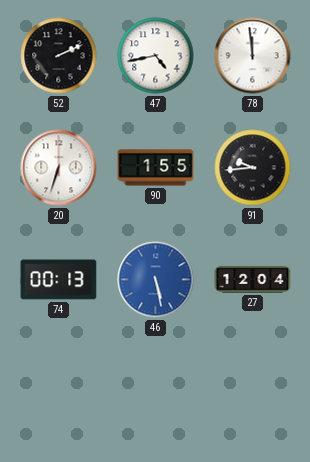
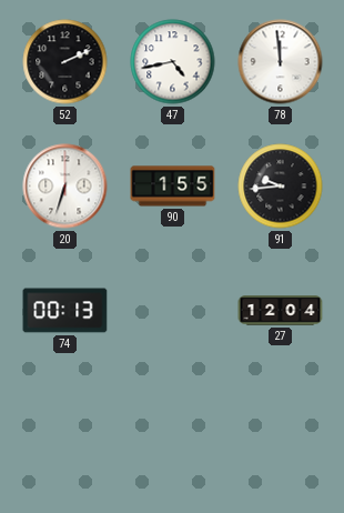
46: 5:28 -> none (156, 280)
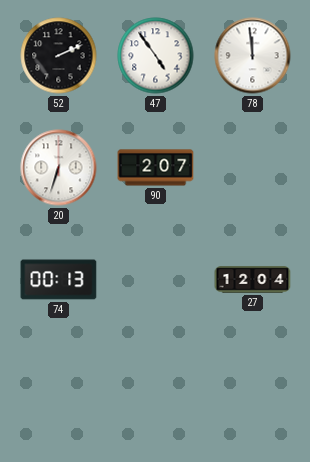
47: 4:43 -> 4:54 (156, 56)
90: 1:55 -> 2:07 (156, 168)
91: 9:44 -> none (281, 187)
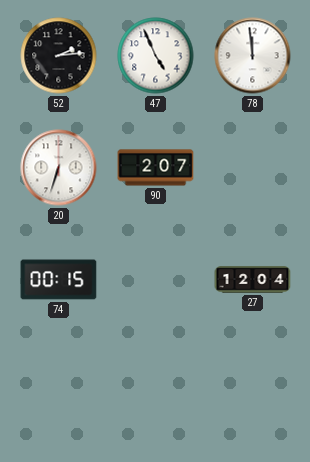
52: 2:11 -> 2:14 (59, 56)
47: 4:54 -> 4:56 (156, 56)
74: 00:13 -> 00:15 (59, 280)
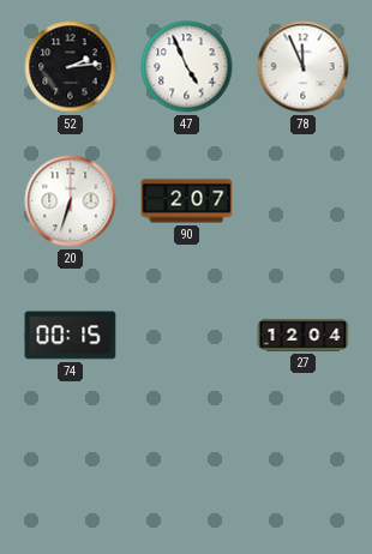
78: 11:59 -> 11:56 (304, 67)
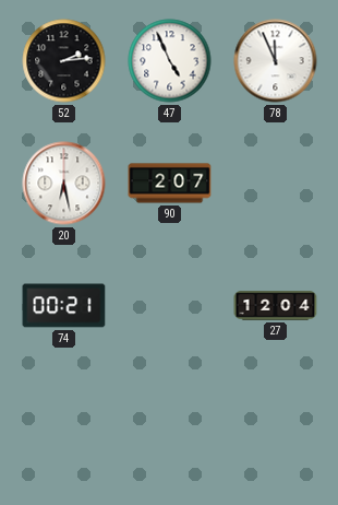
20: 6:33 -> 6:28 (64, 184)
74: 00:15 -> 00:21 (64, 306)
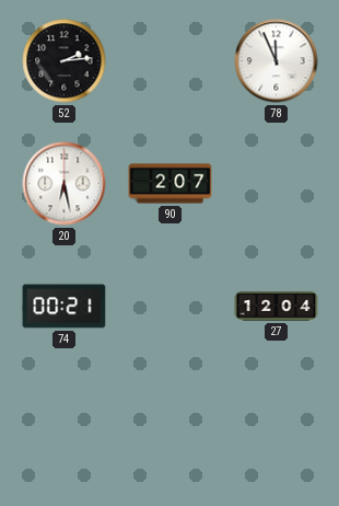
47: 4:56 -> none (170, 61)
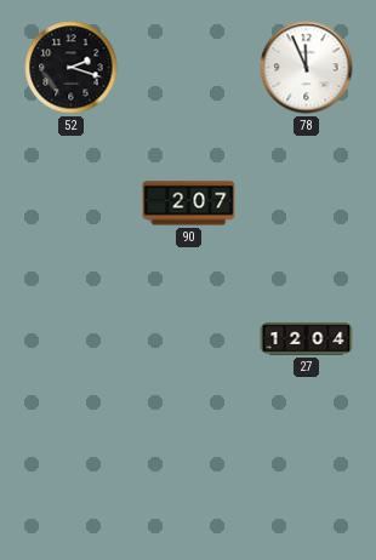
52: 2:14 -> 2:18 (72, 68)
20: 6:28 -> none (65, 184)
74: 00:21 -> none (65, 307)
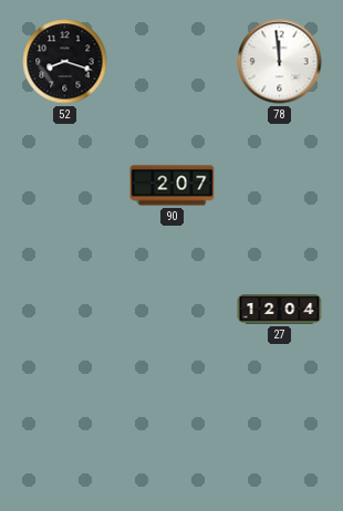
52: 2:18 -> 8:18 (65, 62)
78: 11:56 -> 11:59 (280, 62)
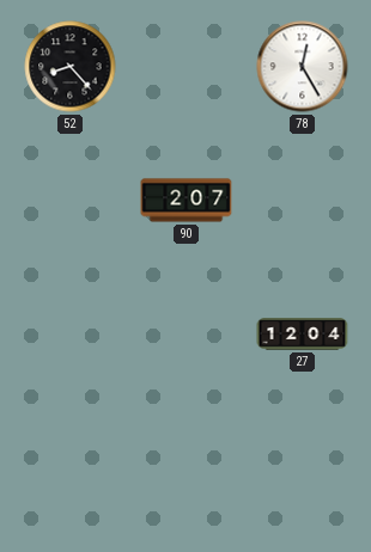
52: 8:18 -> 8:23 (71, 67)
78: 11:59 -> 12:25 (303, 67)
